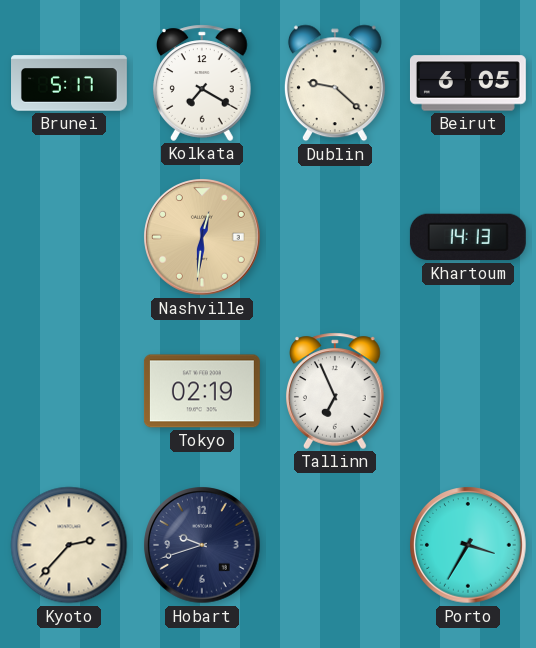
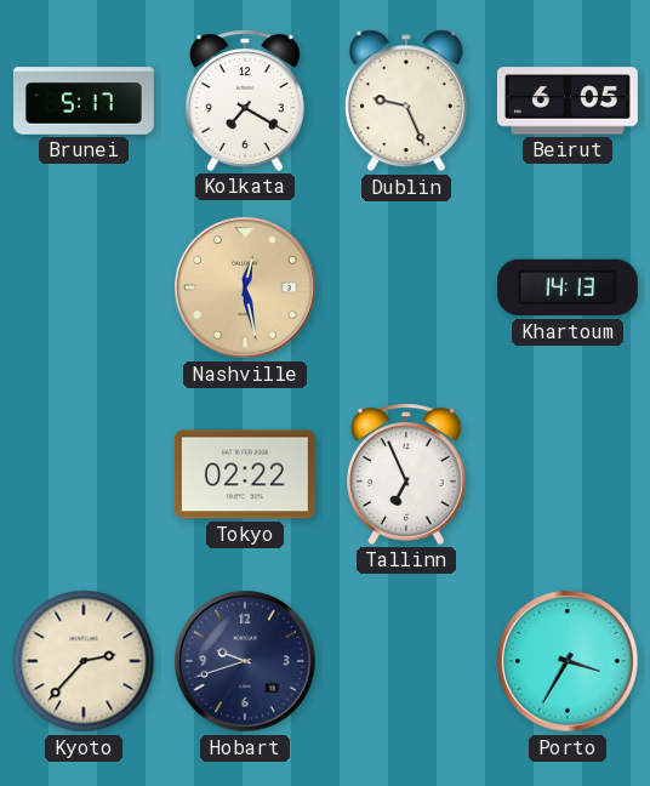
Dublin: 9:22 -> 9:26 (406, 101)
Nashville: 12:31 -> 12:28 (245, 287)
Tokyo: 02:19 -> 02:22 (245, 474)
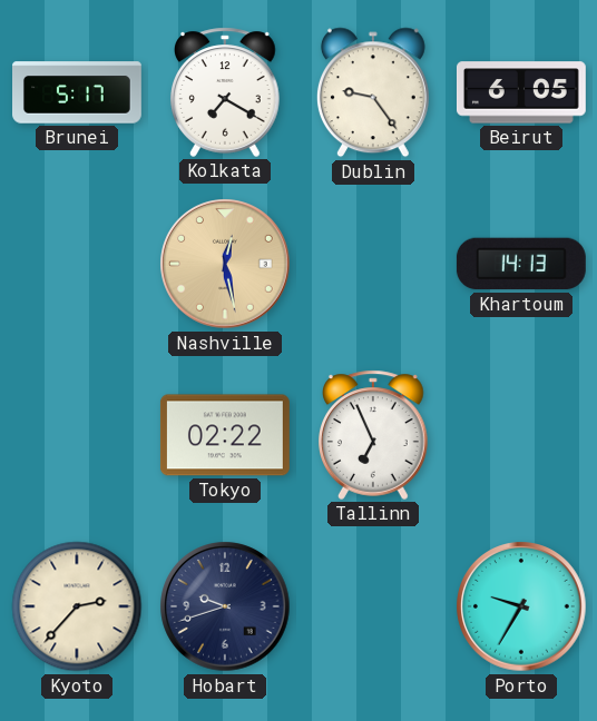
Dublin: 9:26 -> 9:24 (373, 92)
Porto: 3:35 -> 9:35 (521, 606)
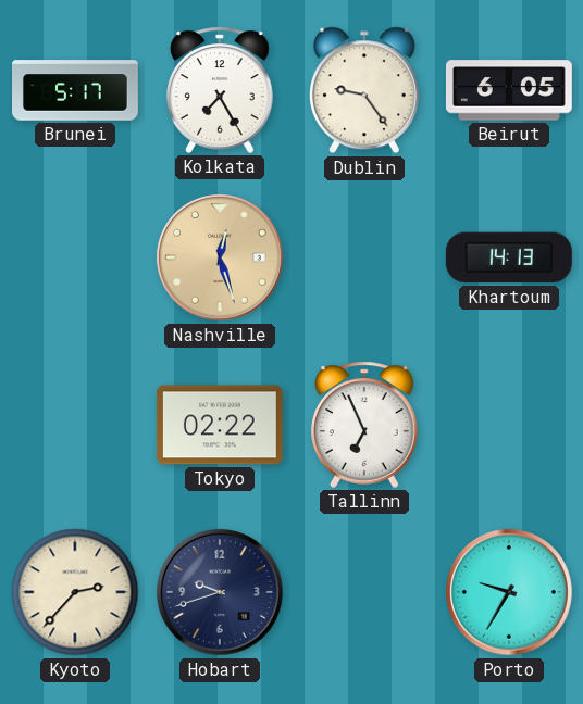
Kolkata: 7:20 -> 7:25 (221, 90)
Nashville: 12:28 -> 12:27 (220, 257)
